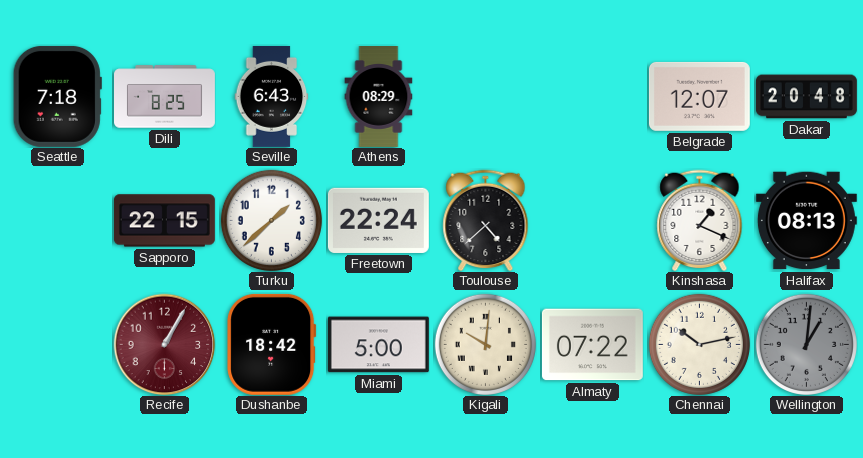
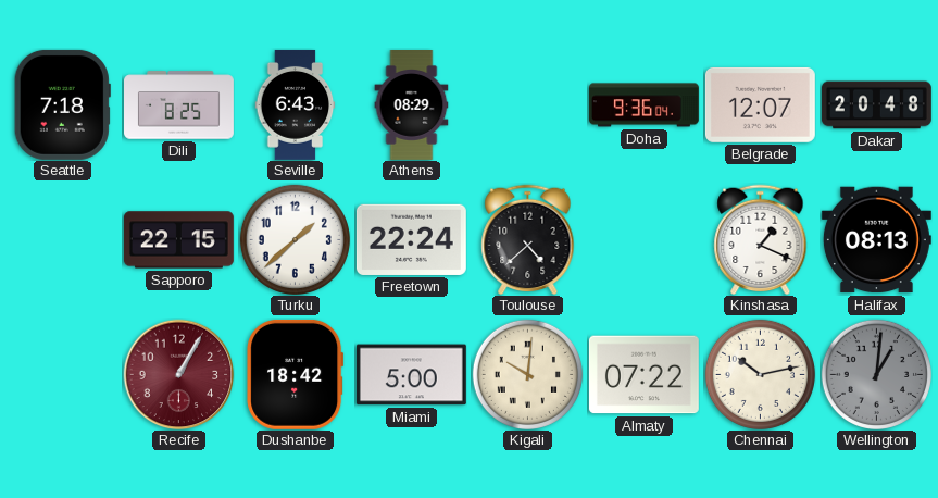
Doha: none -> 9:36 (643, 105)
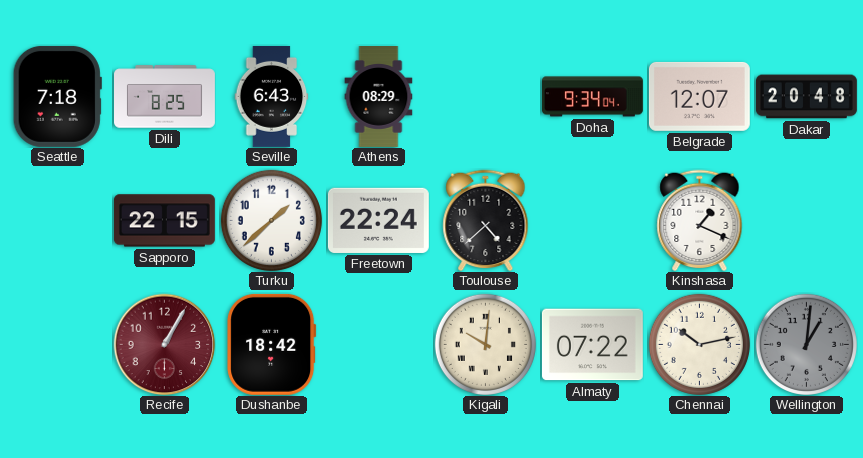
Doha: 9:36 -> 9:34 (592, 97)
Halifax: 08:13 -> none (876, 240)
Miami: 5:00 -> none (411, 375)
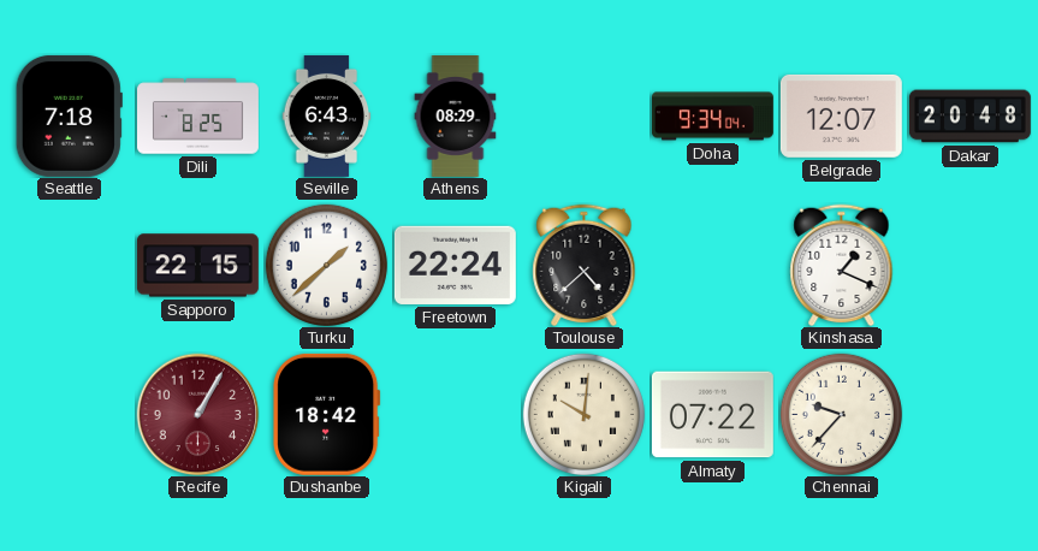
Chennai: 10:13 -> 9:37 (841, 414)
Wellington: 1:01 -> none (806, 344)
